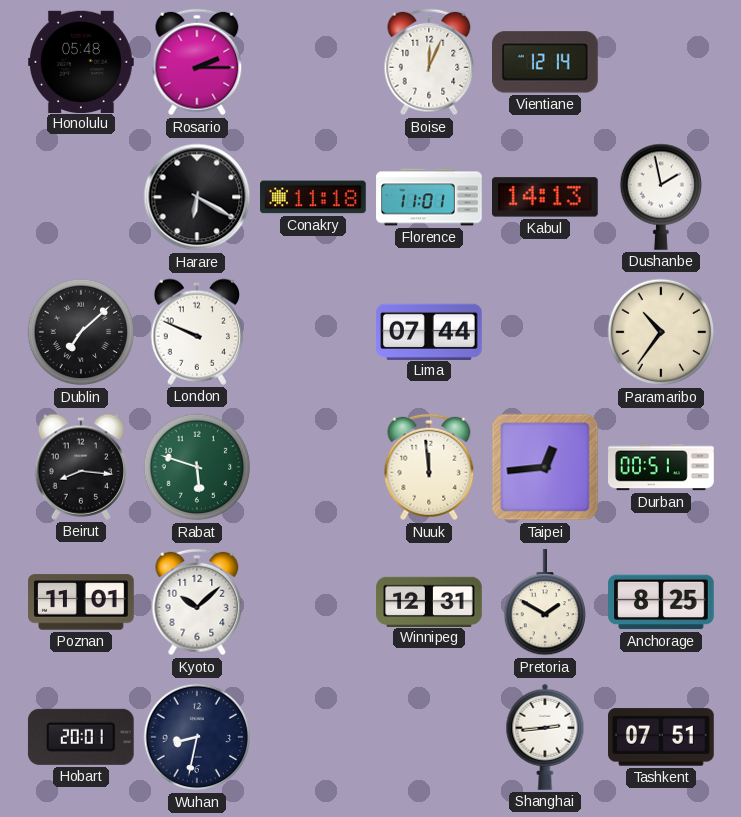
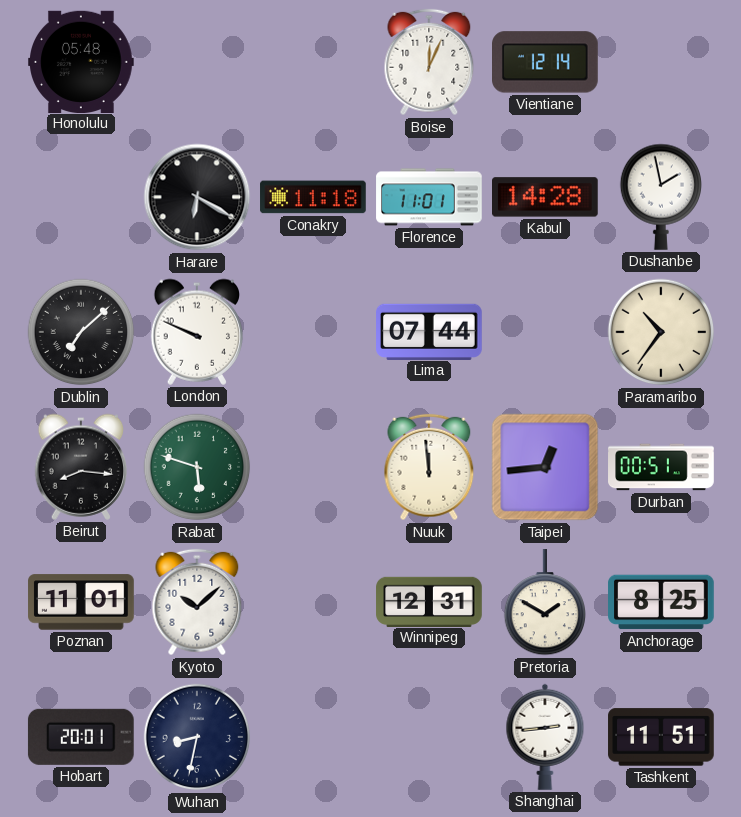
Rosario: 2:15 -> none (197, 62)
Kabul: 14:13 -> 14:28 (546, 197)
Tashkent: 07:51 -> 11:51 (661, 737)
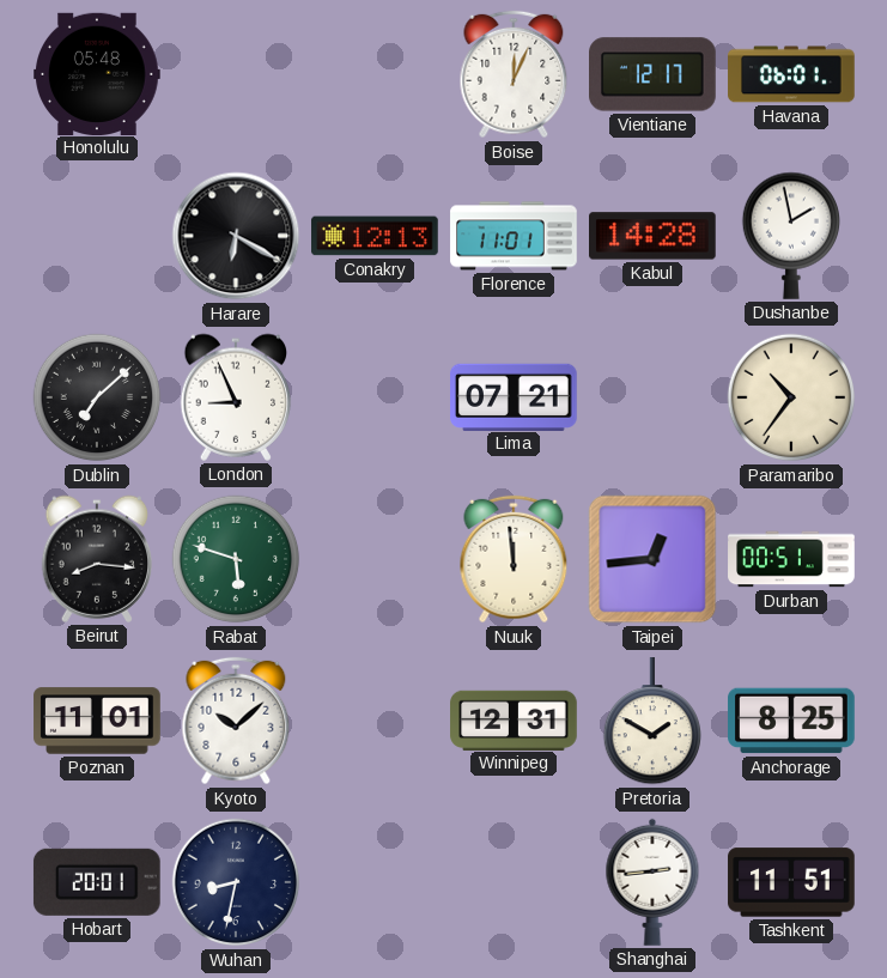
Vientiane: 12:14 -> 12:17 (654, 74)
Havana: none -> 06:01 (791, 74)
Conakry: 11:18 -> 12:13 (375, 236)
London: 9:49 -> 8:56 (236, 397)
Lima: 07:44 -> 07:21 (514, 396)
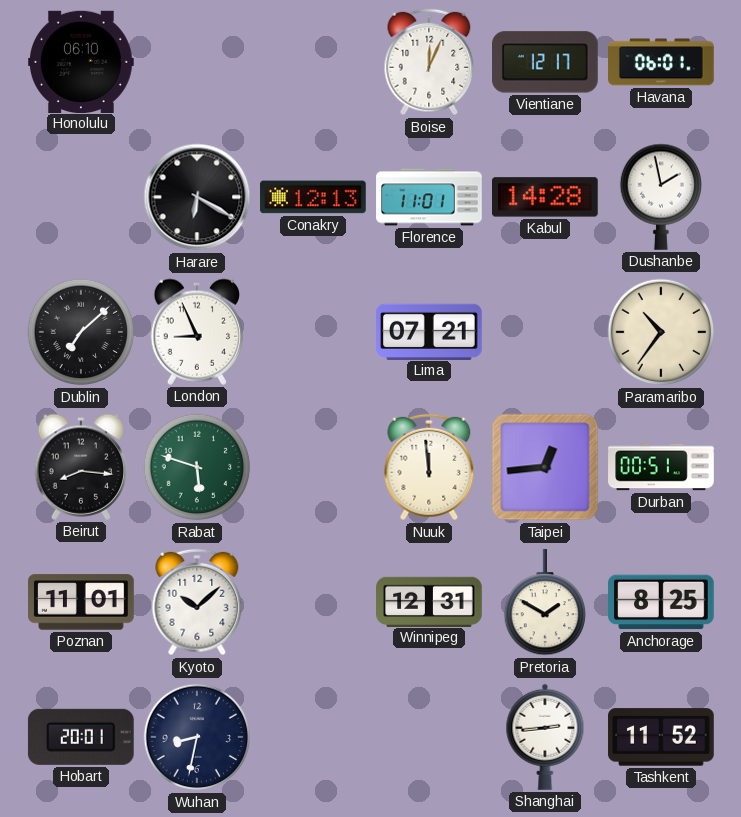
Honolulu: 05:48 -> 06:10 (81, 61)
Tashkent: 11:51 -> 11:52 (661, 737)
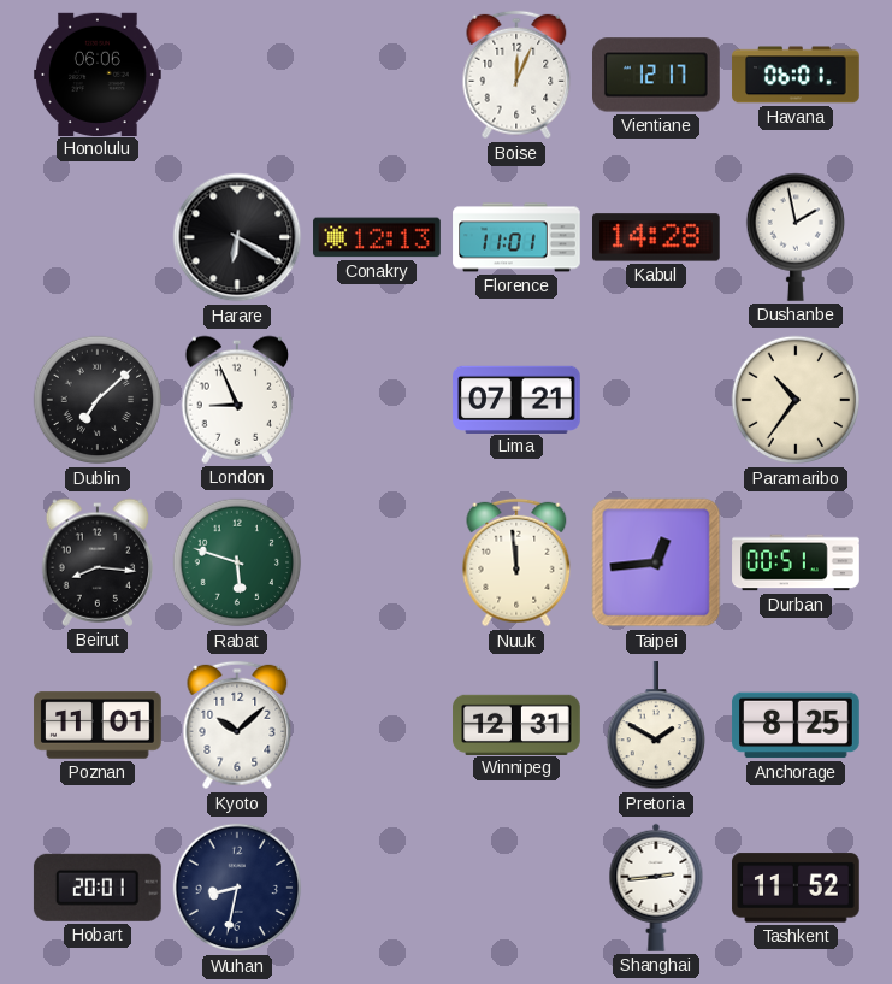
Honolulu: 06:10 -> 06:06 (98, 73)
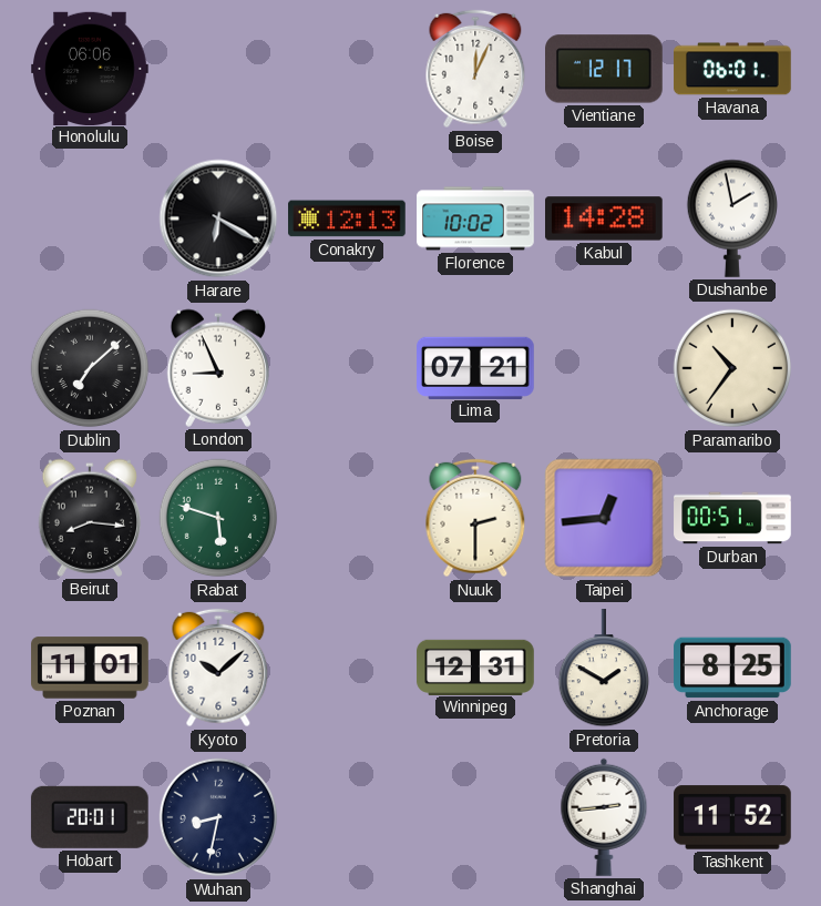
Florence: 11:01 -> 10:02 (475, 218)
Nuuk: 11:59 -> 2:30 (475, 518)
